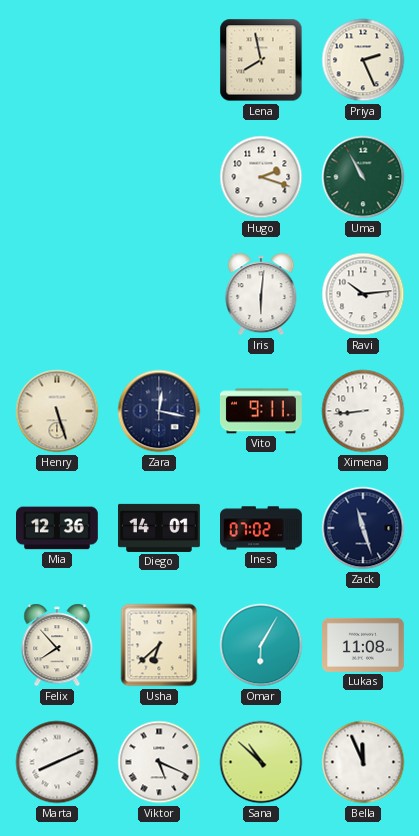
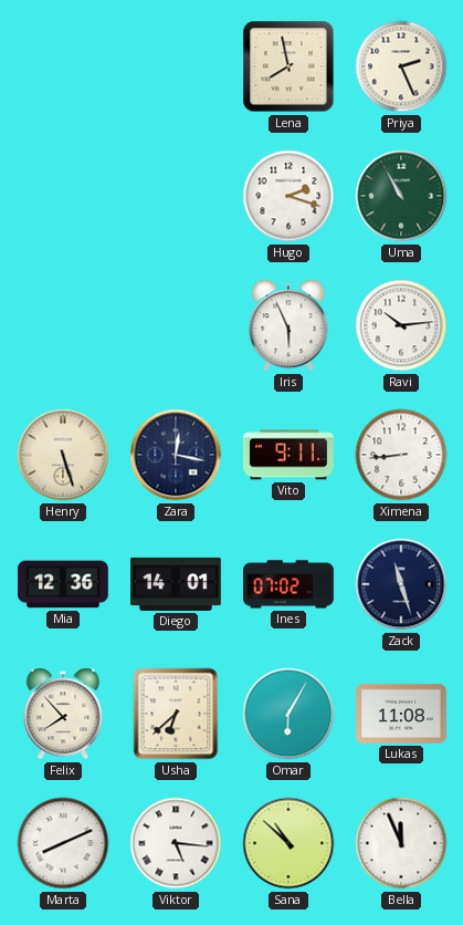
Iris: 6:01 -> 5:56 (288, 325)
Viktor: 5:19 -> 5:16 (176, 843)
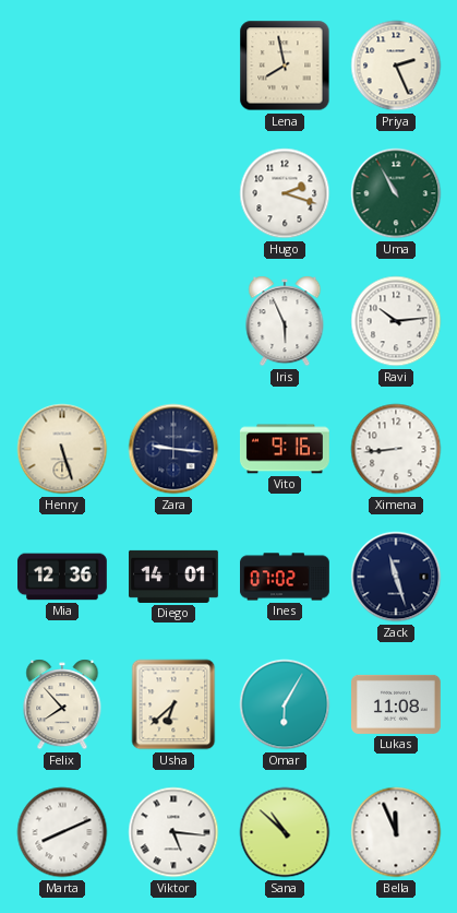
Zara: 12:17 -> 9:16 (173, 449)
Vito: 9:11 -> 9:16 (285, 449)
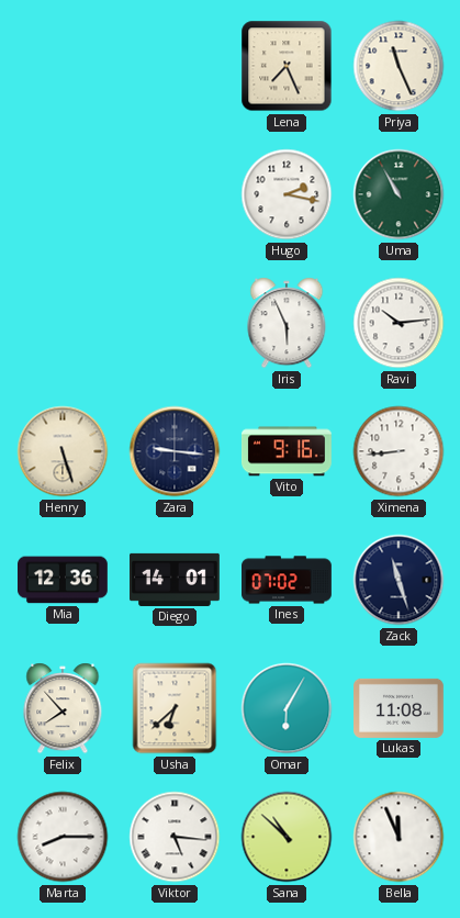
Lena: 7:58 -> 7:26 (287, 66)
Priya: 2:26 -> 11:26 (399, 66)
Hugo: 2:18 -> 2:17 (287, 194)
Marta: 8:11 -> 8:15 (63, 837)
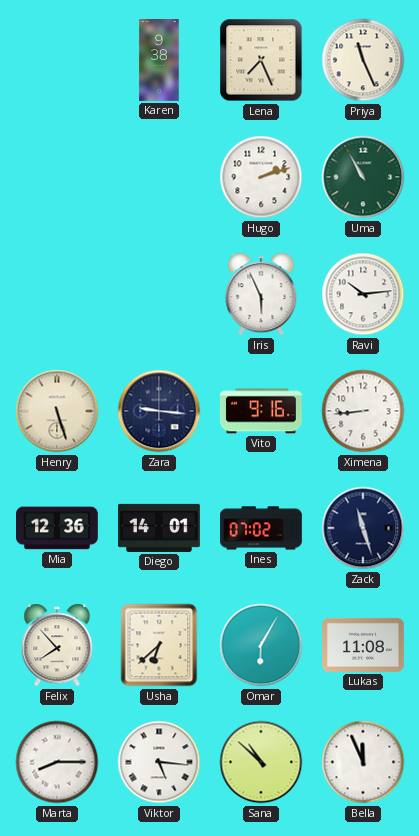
Karen: none -> 9:38 (159, 60)
Hugo: 2:17 -> 2:12 (261, 177)
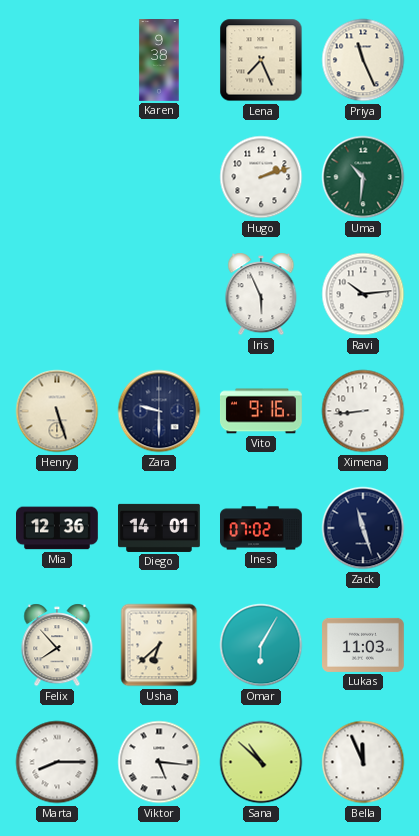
Uma: 10:55 -> 10:31 (363, 177)
Zara: 9:16 -> 9:30 (159, 411)
Lukas: 11:08 -> 11:03 (364, 645)
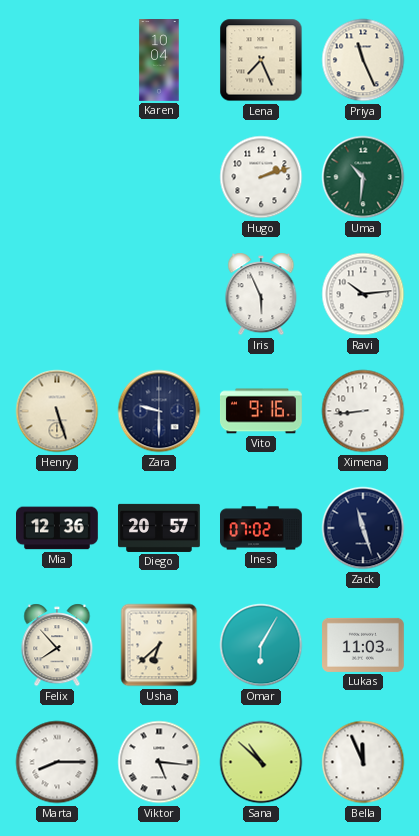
Karen: 9:38 -> 10:04 (159, 60)
Diego: 14:01 -> 20:57 (160, 528)
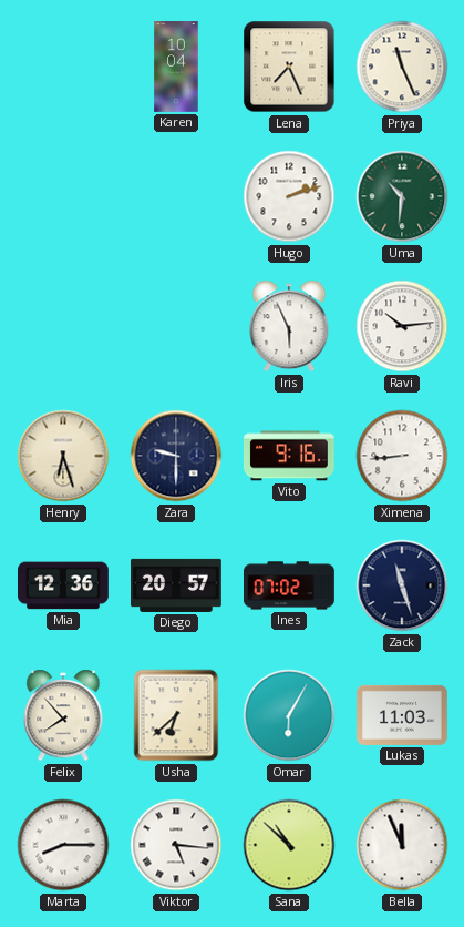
Henry: 5:27 -> 6:27 (63, 456)
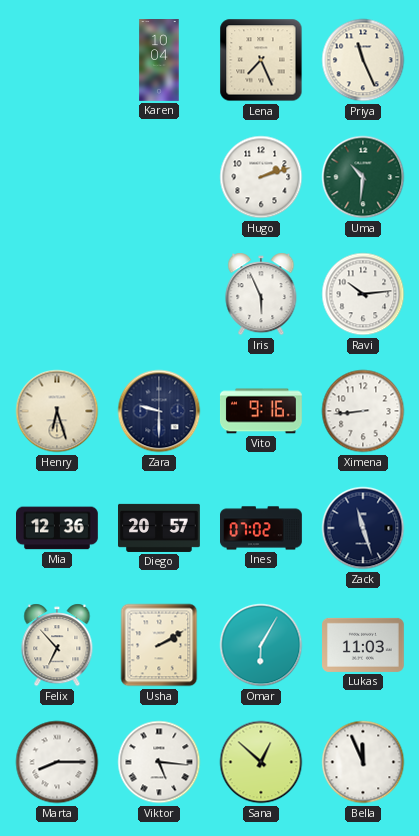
Felix: 7:53 -> 6:53 (57, 645)
Usha: 6:38 -> 2:10 (159, 645)
Sana: 10:52 -> 12:52 (261, 762)
